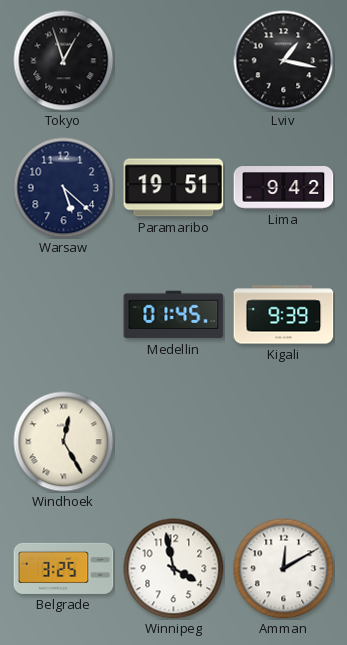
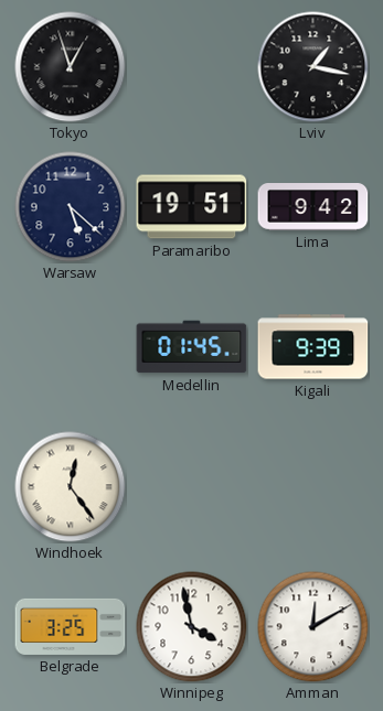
Windhoek: 12:25 -> 12:24 (71, 487)
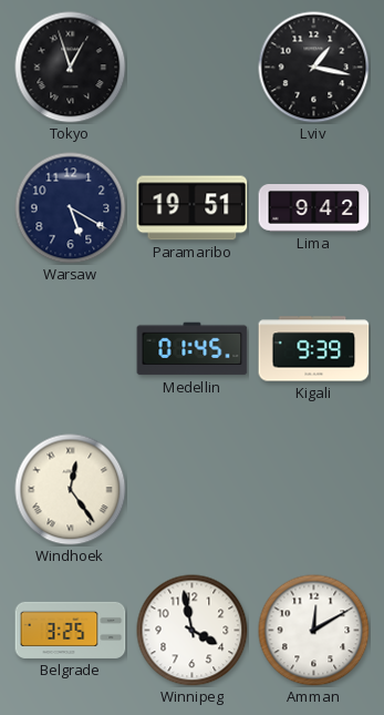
Warsaw: 5:22 -> 5:20 (71, 208)
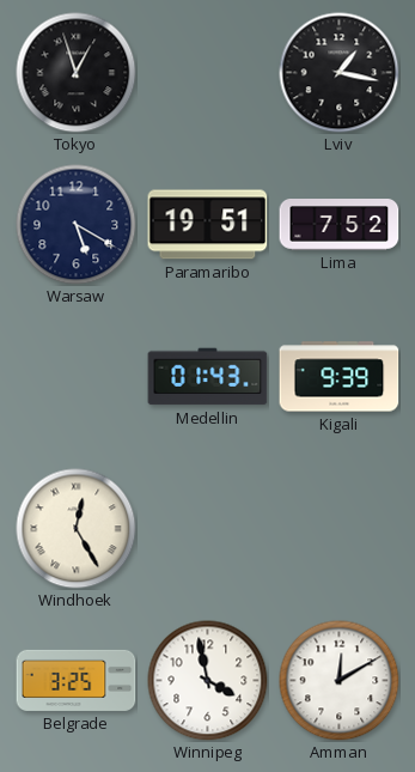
Lima: 9:42 -> 7:52 (340, 225)
Medellin: 01:45 -> 01:43 (208, 377)
Windhoek: 12:24 -> 12:25 (77, 529)
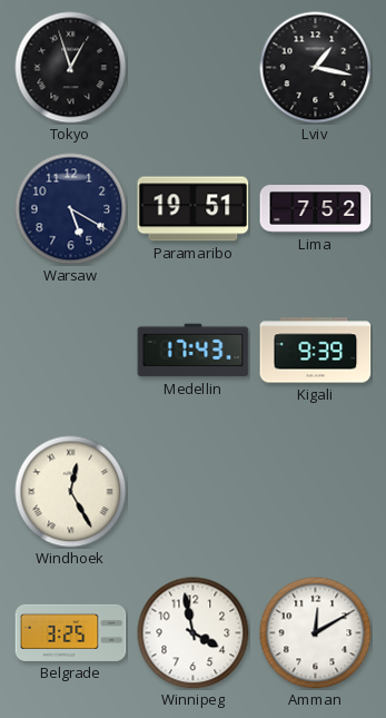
Medellin: 01:43 -> 17:43 (194, 351)
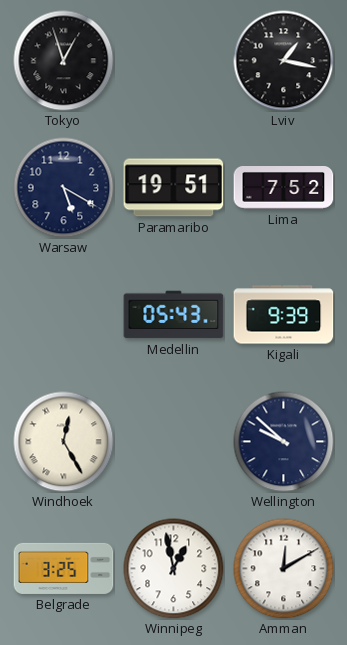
Medellin: 17:43 -> 05:43 (174, 315)
Wellington: none -> 9:52 (284, 442)
Winnipeg: 3:58 -> 12:58 (174, 569)
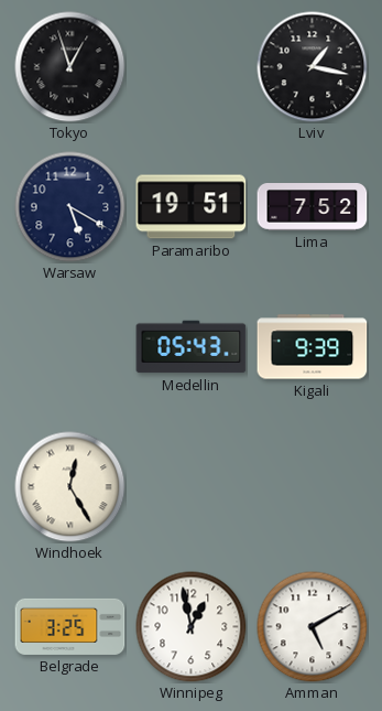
Wellington: 9:52 -> none (284, 442)
Amman: 12:10 -> 5:10 (313, 627)
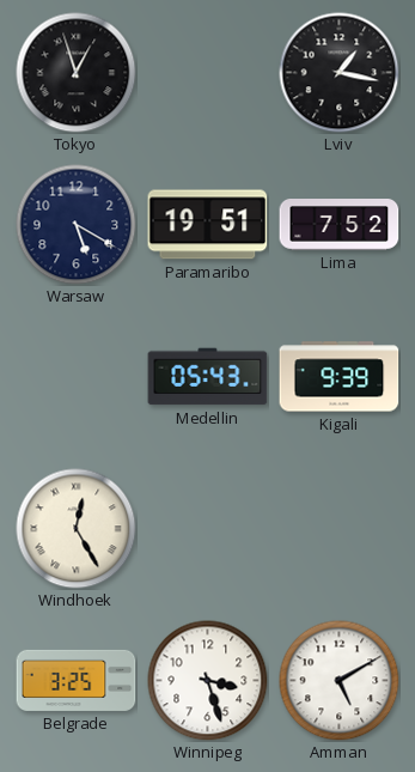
Winnipeg: 12:58 -> 3:27 (208, 681)
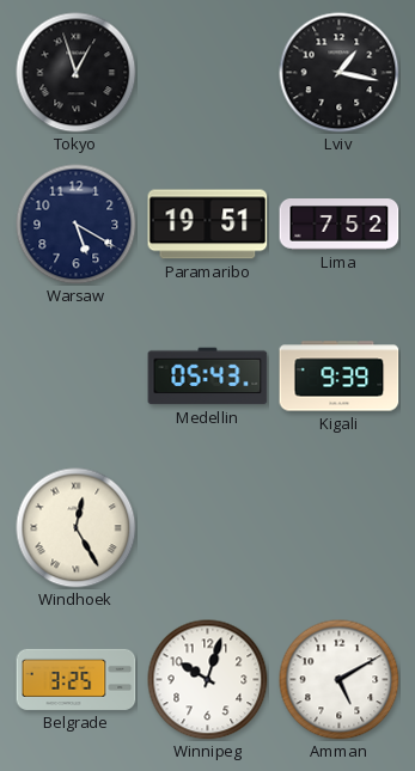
Winnipeg: 3:27 -> 10:03 (208, 680)
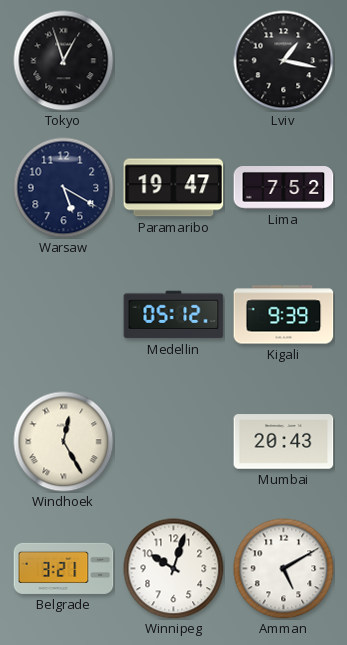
Paramaribo: 19:51 -> 19:47 (174, 188)
Medellin: 05:43 -> 05:12 (174, 315)
Mumbai: none -> 20:43 (284, 442)
Belgrade: 3:25 -> 3:21 (64, 568)
